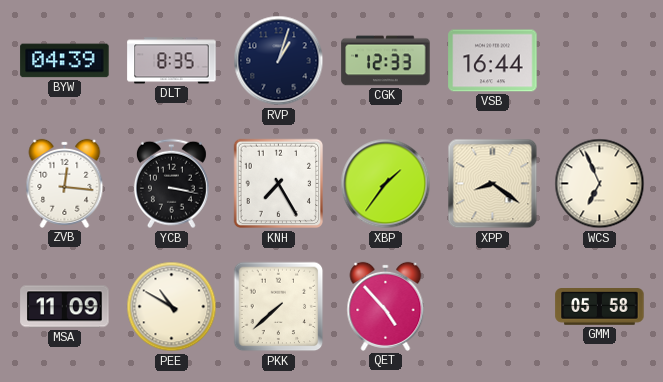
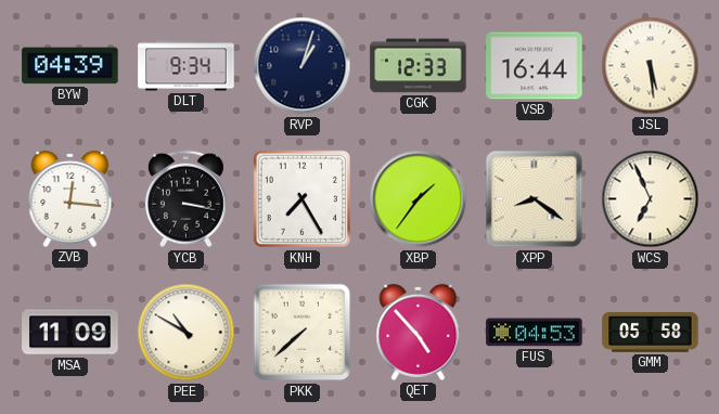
DLT: 8:35 -> 9:34 (187, 66)
JSL: none -> 5:29 (651, 66)
FUS: none -> 04:53 (535, 333)
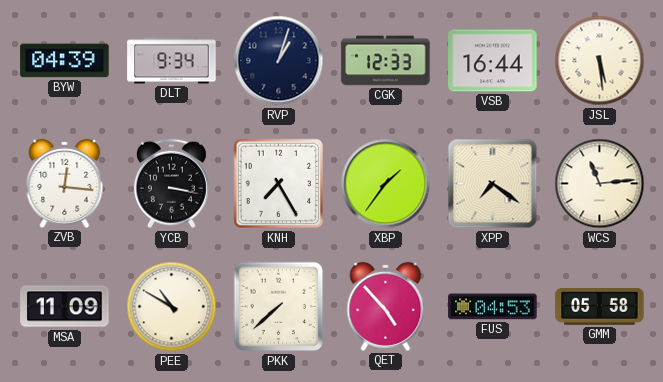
XPP: 8:21 -> 7:21 (493, 184)
WCS: 6:56 -> 11:14 (600, 184)
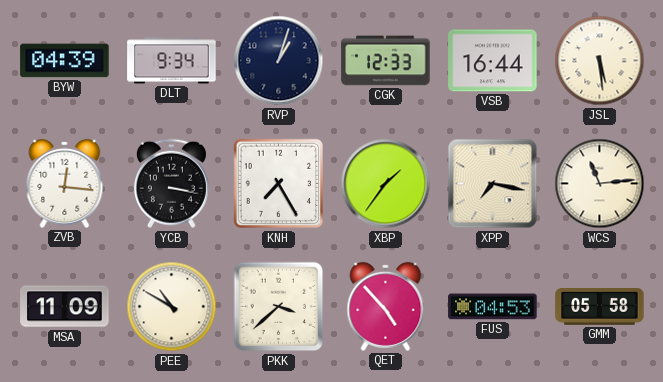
XPP: 7:21 -> 7:17 (493, 184)
PKK: 7:38 -> 3:38 (279, 307)
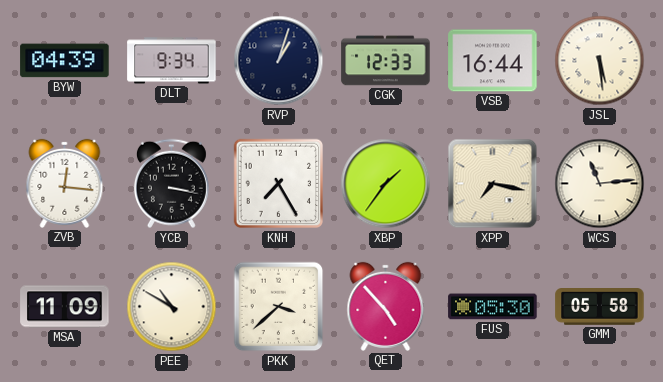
FUS: 04:53 -> 05:30 (493, 307)
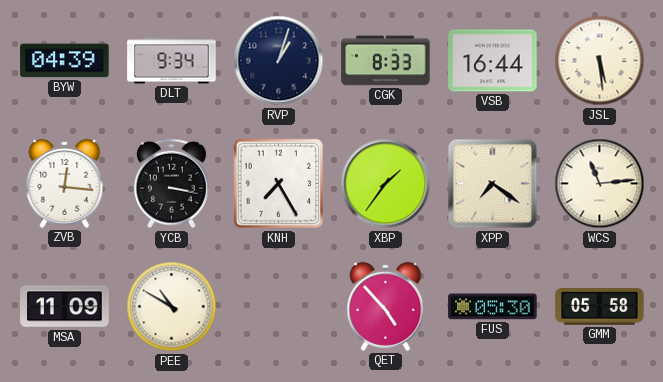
CGK: 12:33 -> 8:33 (386, 61)
XPP: 7:17 -> 7:21 (493, 184)
PKK: 3:38 -> none (279, 307)
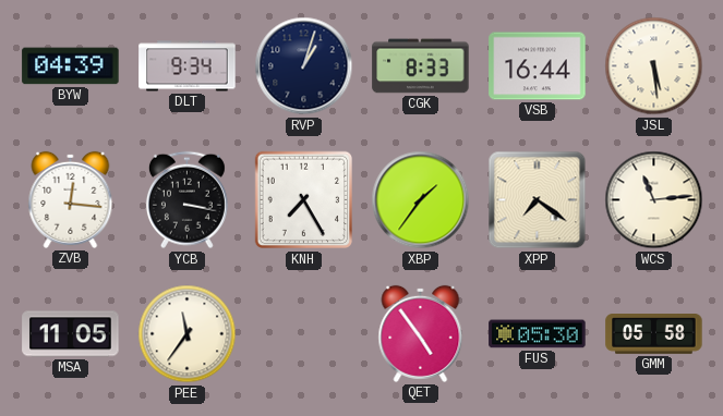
MSA: 11:09 -> 11:05 (71, 334)
PEE: 10:50 -> 11:36 (188, 334)
QET: 4:53 -> 4:54 (421, 333)
